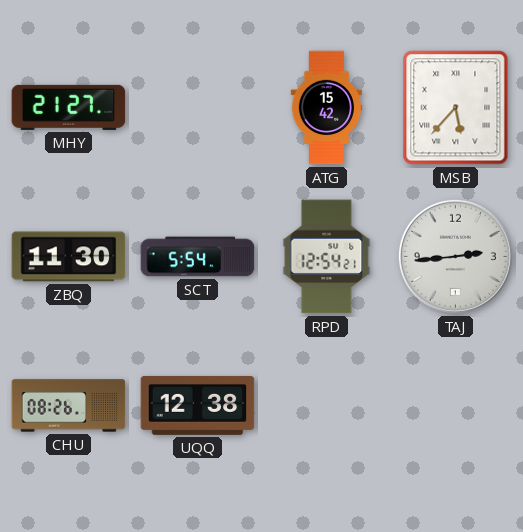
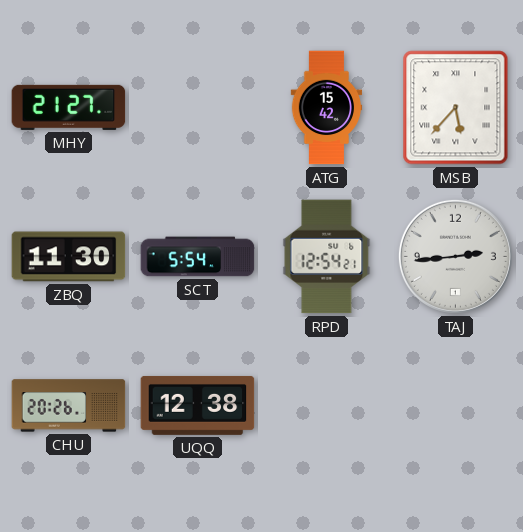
CHU: 08:26 -> 20:26 (69, 406)
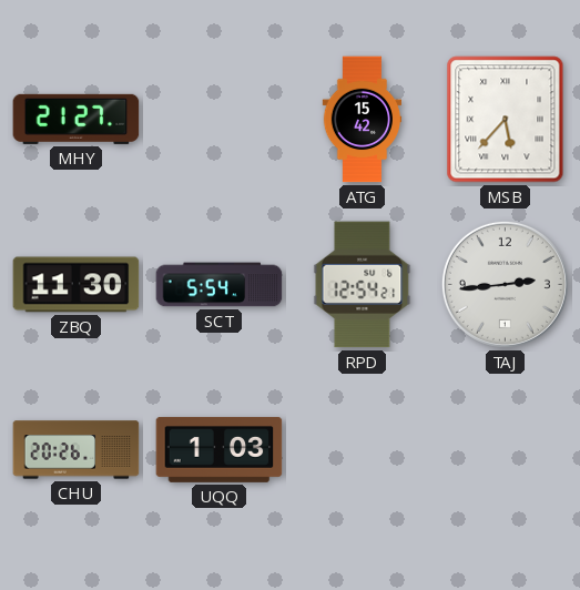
UQQ: 12:38 -> 1:03 (220, 449)
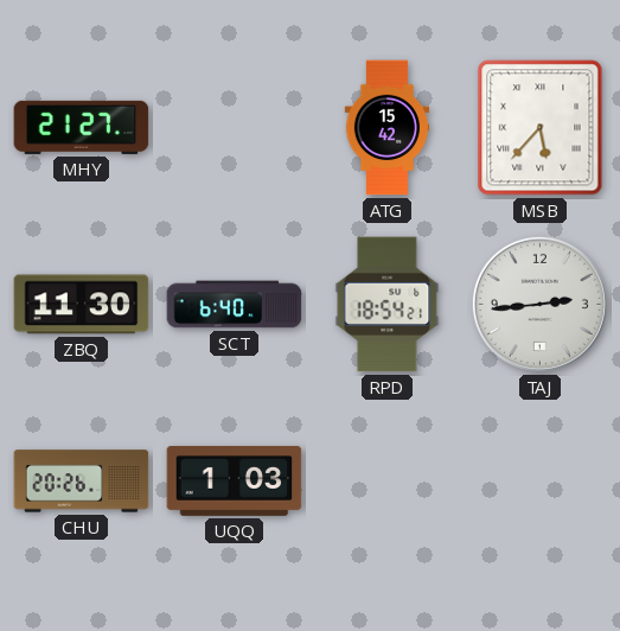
SCT: 5:54 -> 6:40 (235, 305)
RPD: 12:54 -> 18:54 (388, 305)
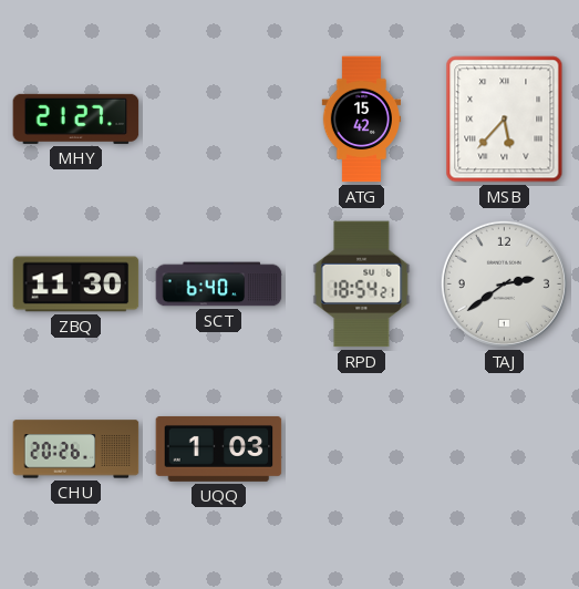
TAJ: 2:44 -> 2:39 (504, 283)
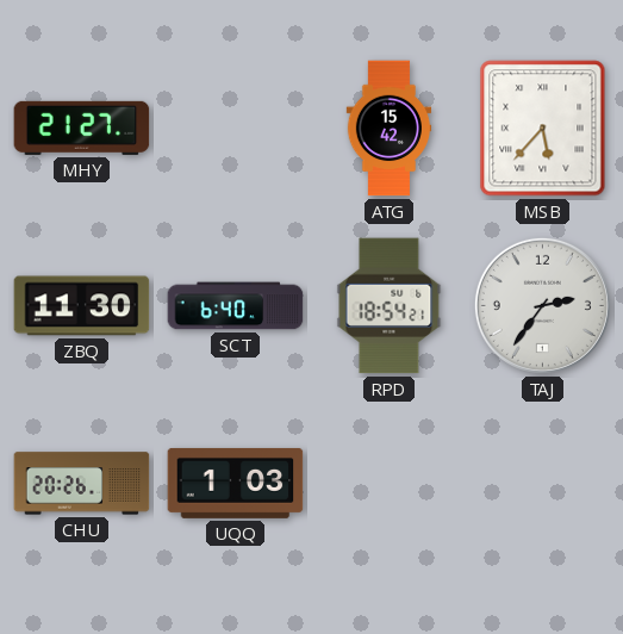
TAJ: 2:39 -> 2:36 (542, 305)
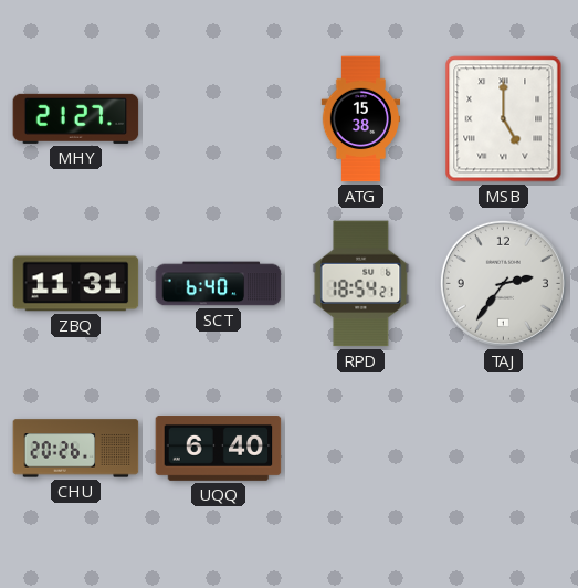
ATG: 15:42 -> 15:38 (361, 119)
MSB: 5:37 -> 5:00 (504, 119)
ZBQ: 11:30 -> 11:31 (76, 284)
UQQ: 1:03 -> 6:40 (219, 448)
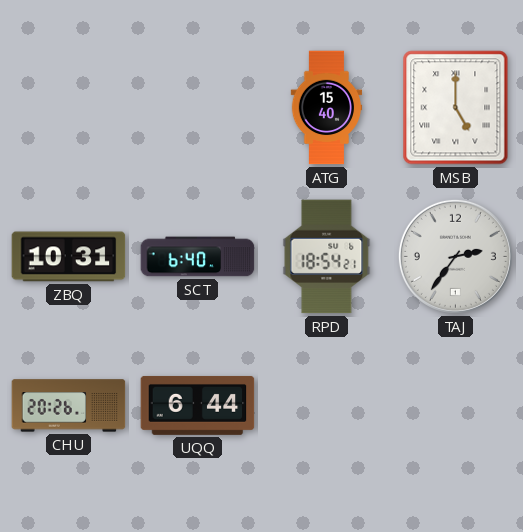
MHY: 21:27 -> none (76, 118)
ATG: 15:38 -> 15:40 (327, 108)
ZBQ: 11:31 -> 10:31 (69, 257)
UQQ: 6:40 -> 6:44 (198, 405)
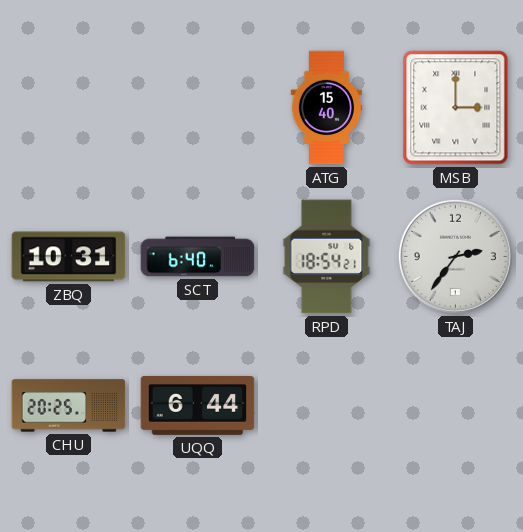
MSB: 5:00 -> 3:00 (456, 108)
CHU: 20:26 -> 20:25 (69, 406)
